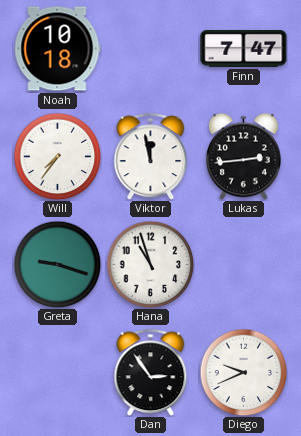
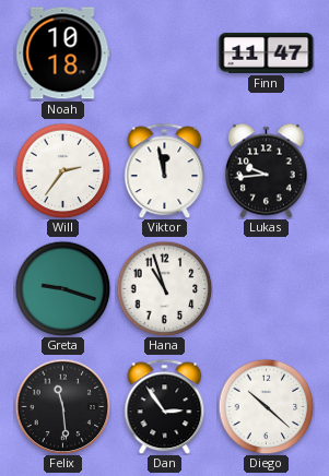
Finn: 7:47 -> 11:47 (267, 52)
Will: 7:36 -> 2:36 (62, 170)
Lukas: 2:44 -> 9:44 (266, 170)
Felix: none -> 11:29 (62, 406)
Diego: 9:41 -> 10:22 (266, 406)
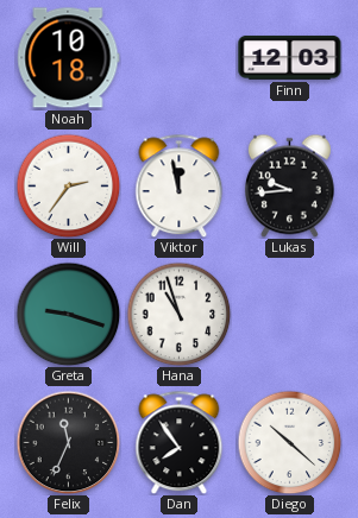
Finn: 11:47 -> 12:03 (290, 57)
Felix: 11:29 -> 11:34 (68, 442)
Dan: 2:54 -> 7:54 (180, 442)
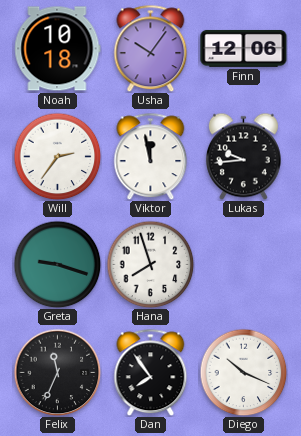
Usha: none -> 10:06 (151, 48)
Finn: 12:03 -> 12:06 (244, 48)
Hana: 10:57 -> 7:57 (150, 264)
Diego: 10:22 -> 10:19 (243, 372)
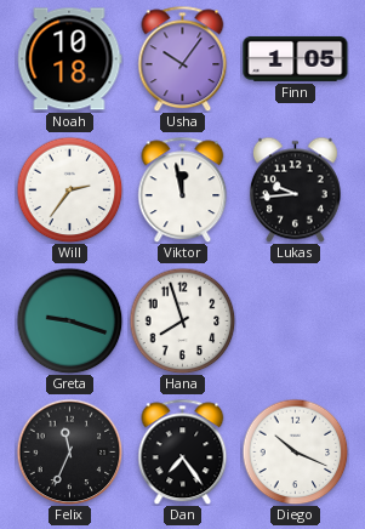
Finn: 12:06 -> 1:05 (296, 58)
Dan: 7:54 -> 7:24 (183, 451)
